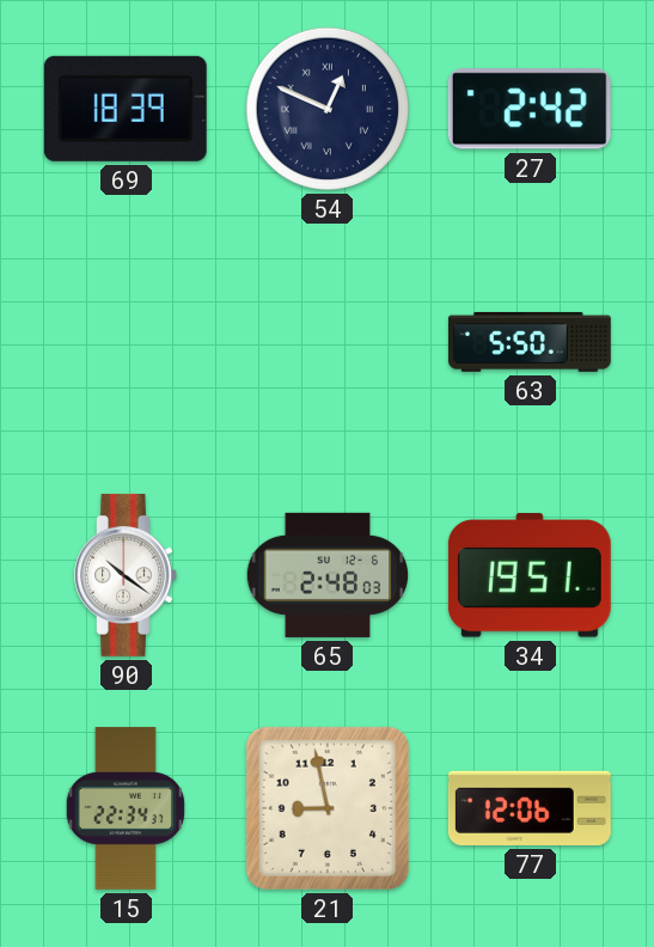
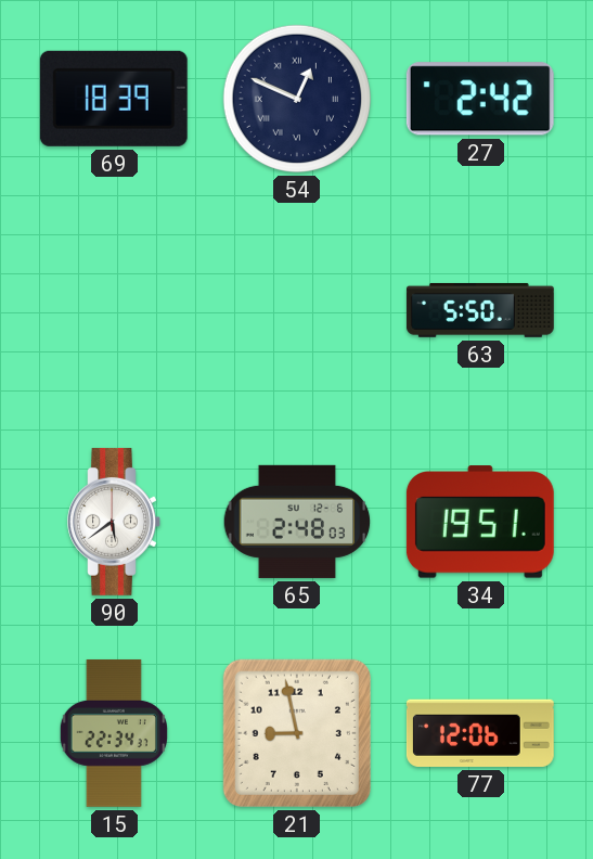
90: 10:21 -> 5:39 (114, 522)
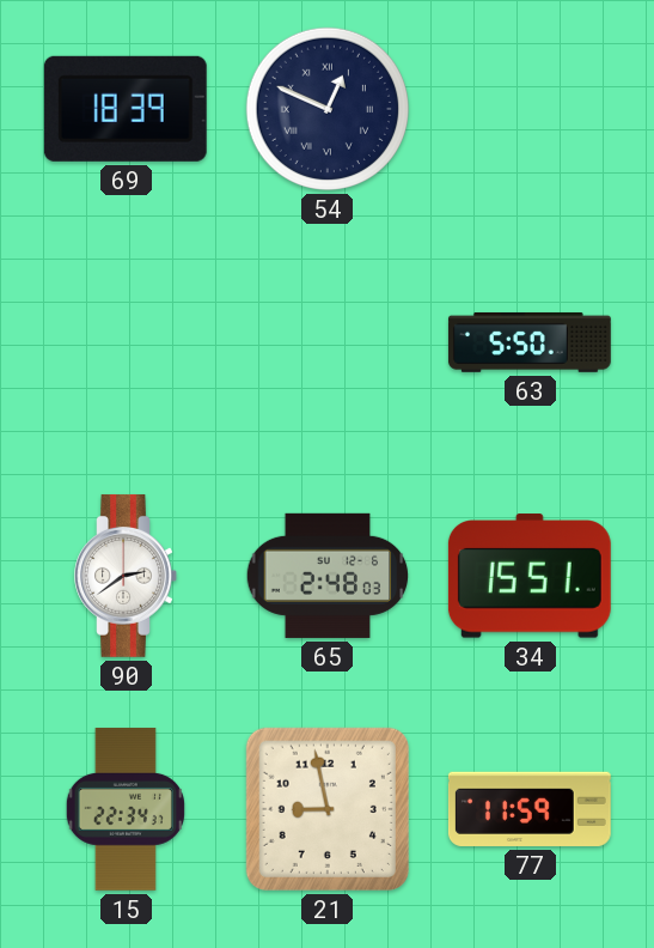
27: 2:42 -> none (480, 99)
90: 5:39 -> 2:39 (126, 576)
34: 19:51 -> 15:51 (530, 576)
77: 12:06 -> 11:59 (530, 809)
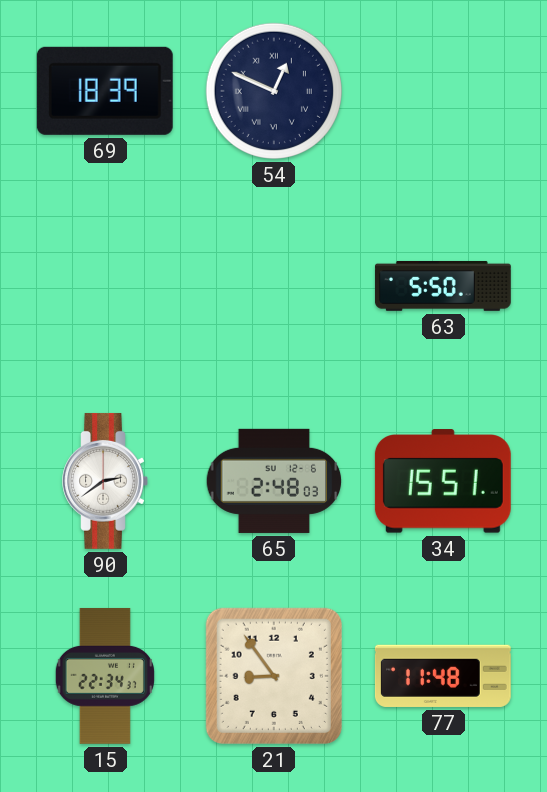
21: 8:58 -> 8:54 (274, 676)
77: 11:59 -> 11:48 (443, 676)
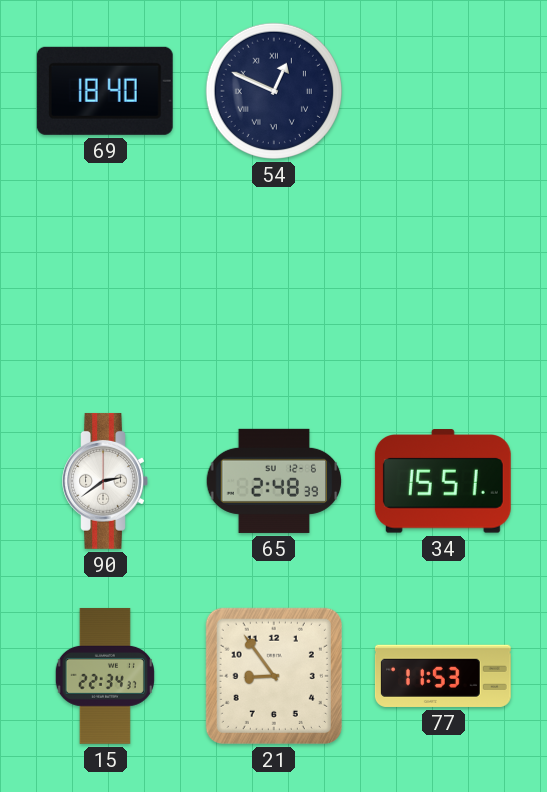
69: 18:39 -> 18:40 (105, 91)
63: 5:50 -> none (443, 286)
65: 2:48:03 -> 2:48:39 (274, 481)
77: 11:48 -> 11:53 (443, 676)
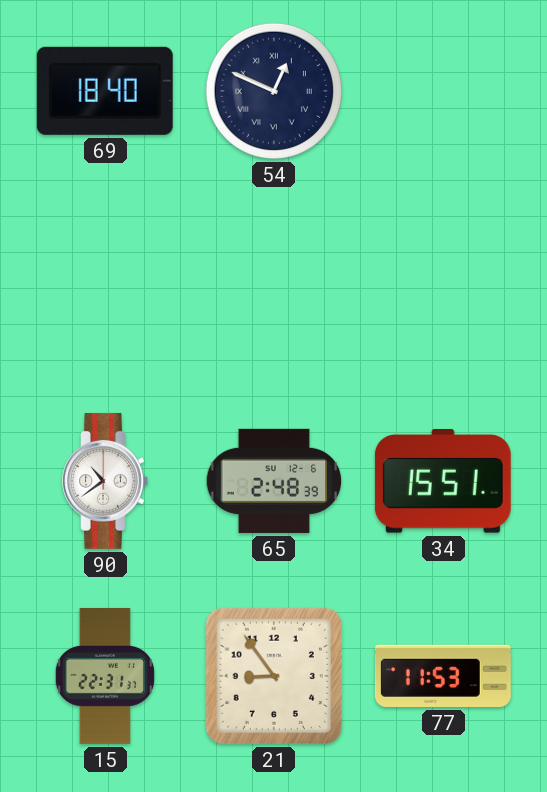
90: 2:39 -> 10:39 (105, 481)
15: 22:34 -> 22:31 (105, 676)
